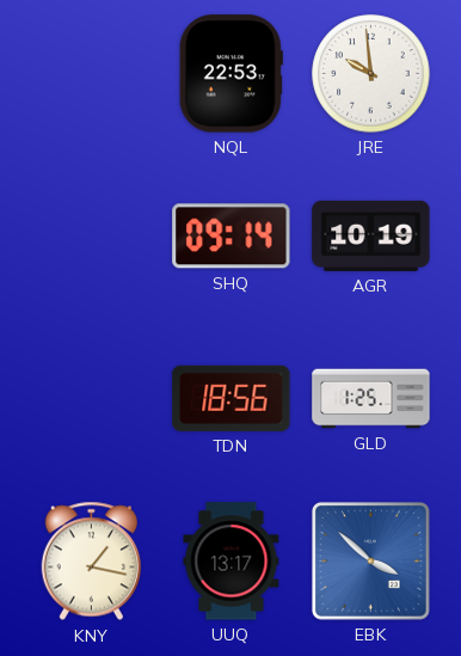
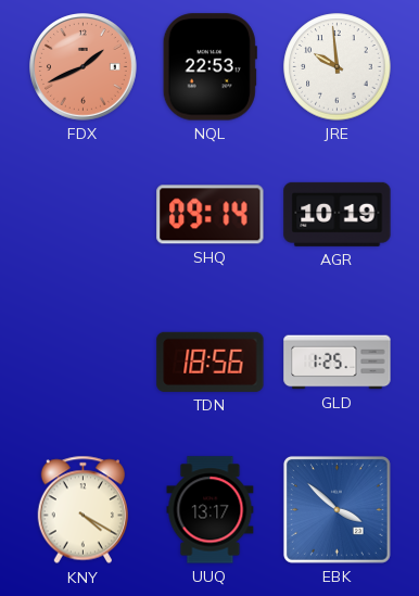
FDX: none -> 1:41 (84, 67)
KNY: 1:17 -> 4:20 (82, 510)
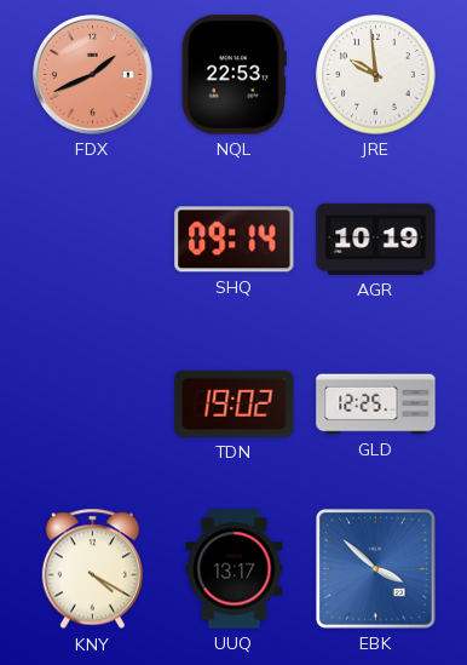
TDN: 18:56 -> 19:02 (235, 403)
GLD: 1:25 -> 12:25 (376, 405)
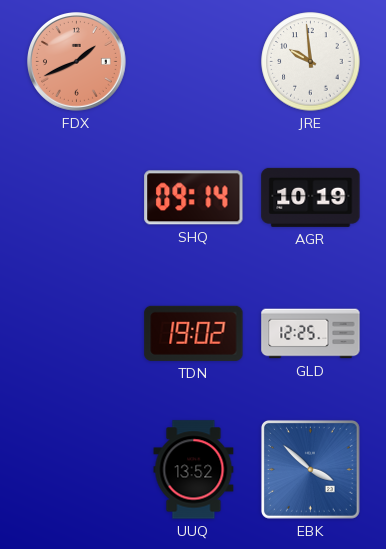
NQL: 22:53 -> none (234, 75)
KNY: 4:20 -> none (92, 569)
UUQ: 13:17 -> 13:52 (194, 470)
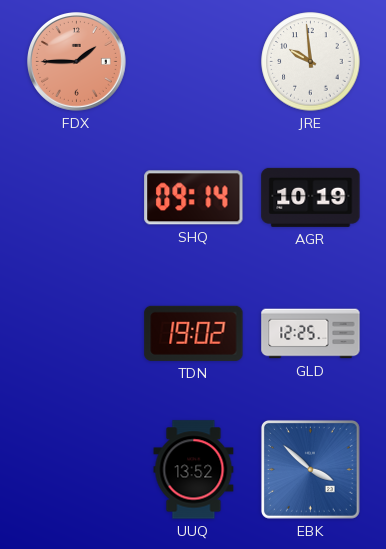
FDX: 1:41 -> 1:45 (77, 62)
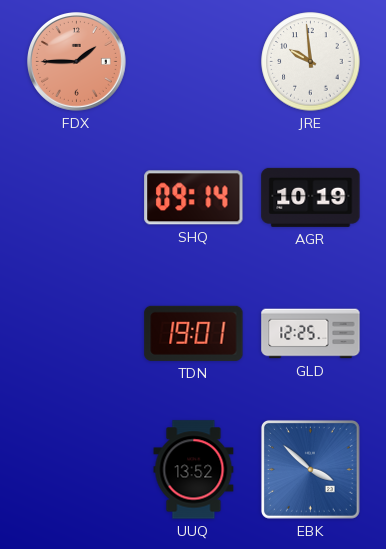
TDN: 19:02 -> 19:01 (194, 333)
